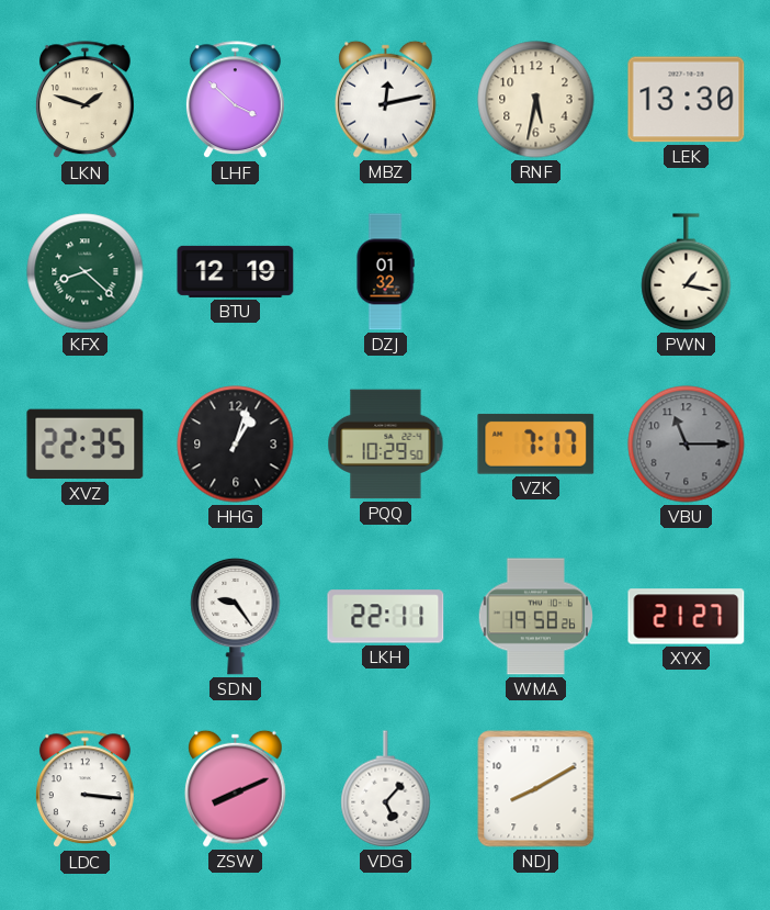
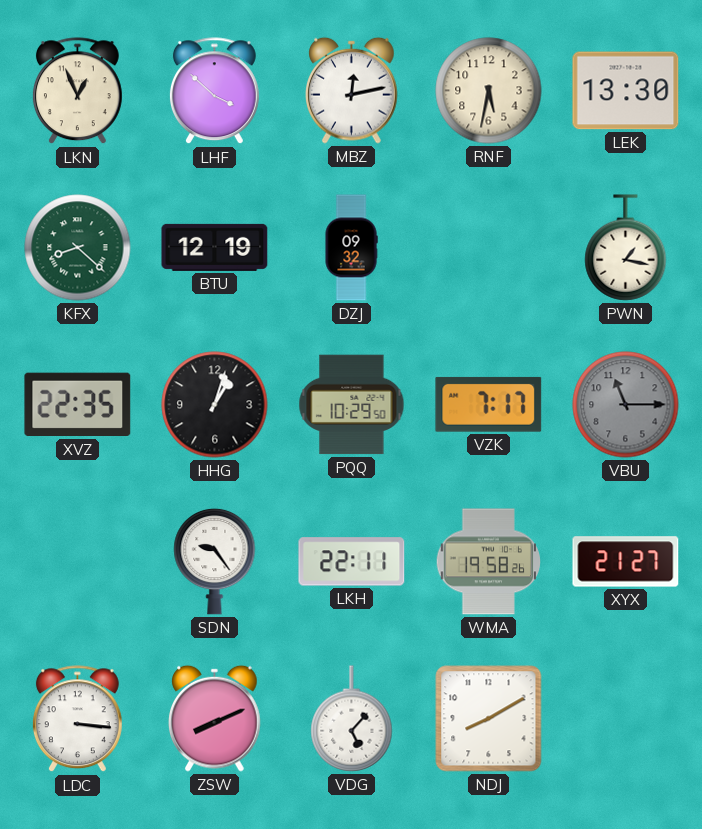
LKN: 1:48 -> 12:56 (77, 91)
DZJ: 01:32 -> 09:32 (351, 248)
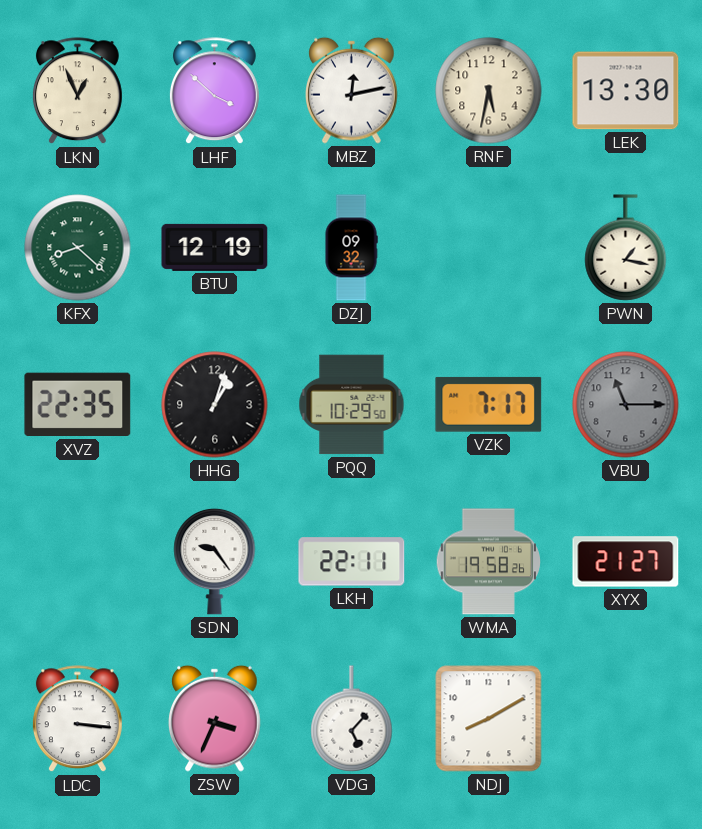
ZSW: 8:11 -> 3:34 (215, 718)
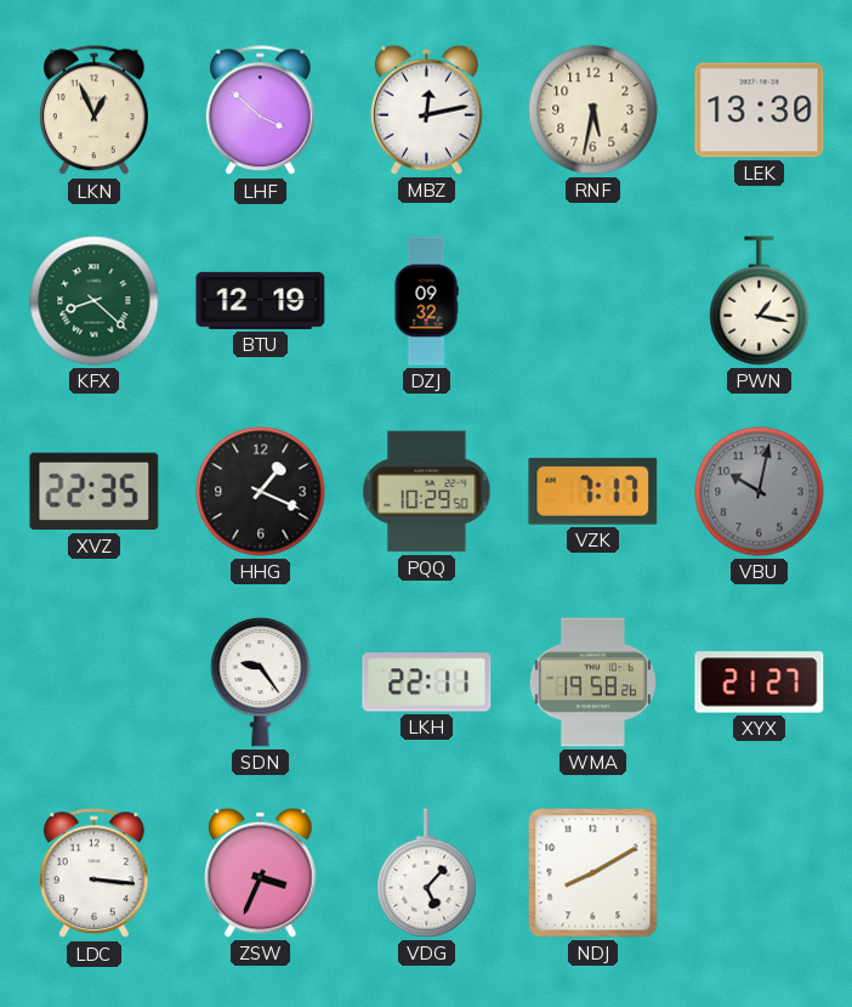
HHG: 1:03 -> 1:19 (261, 492)
VBU: 11:15 -> 10:02 (760, 492)
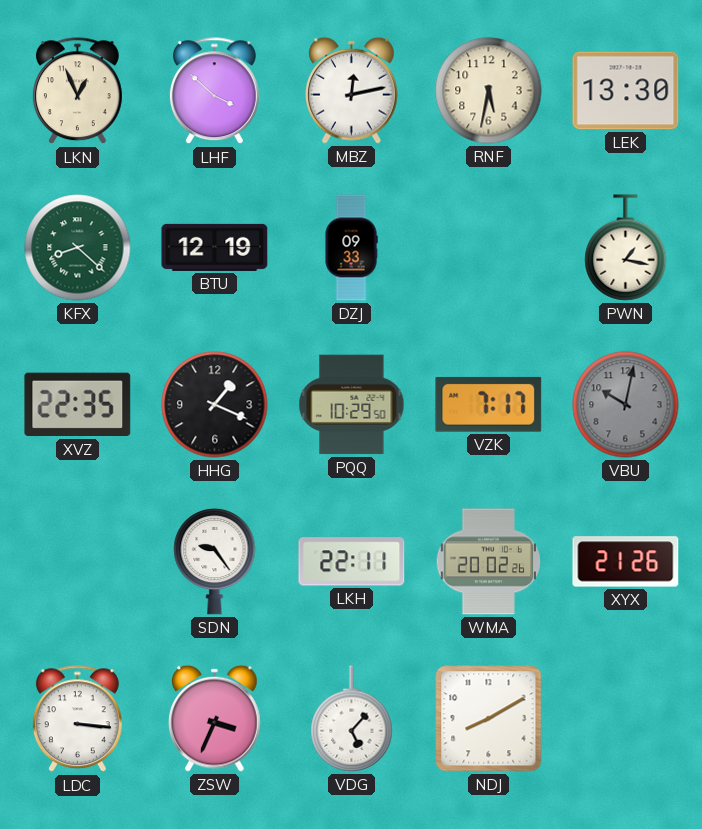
DZJ: 09:32 -> 09:33 (351, 248)
WMA: 19:58 -> 20:02 (488, 562)
XYX: 21:27 -> 21:26 (626, 562)
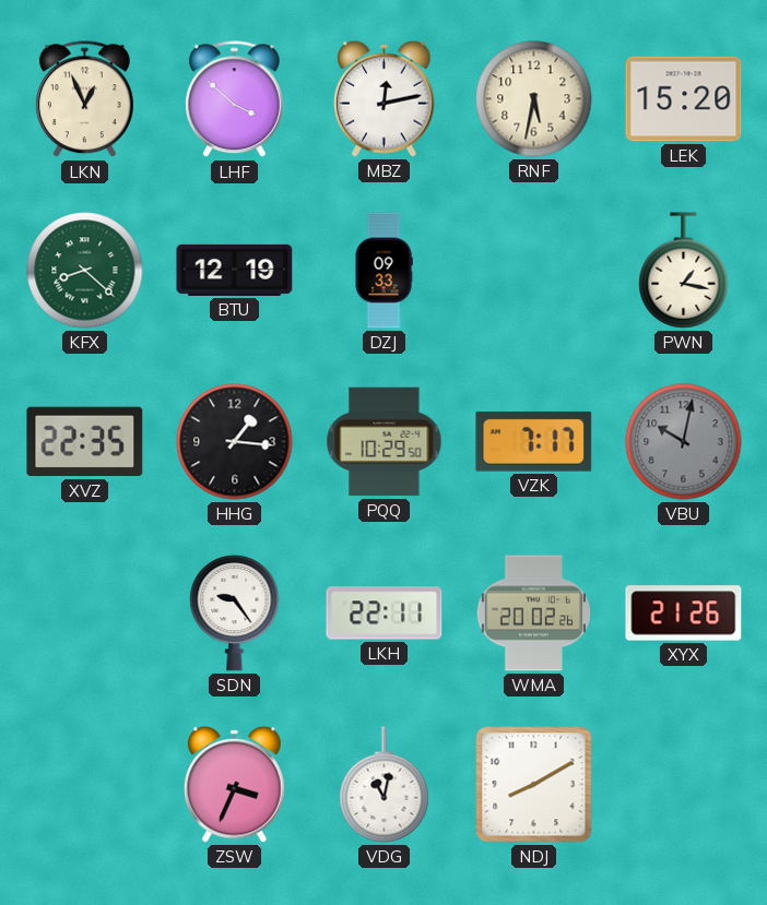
LEK: 13:30 -> 15:20 (684, 99)
HHG: 1:19 -> 1:16 (235, 442)
LDC: 3:16 -> none (77, 719)
VDG: 5:07 -> 11:02 (385, 785)
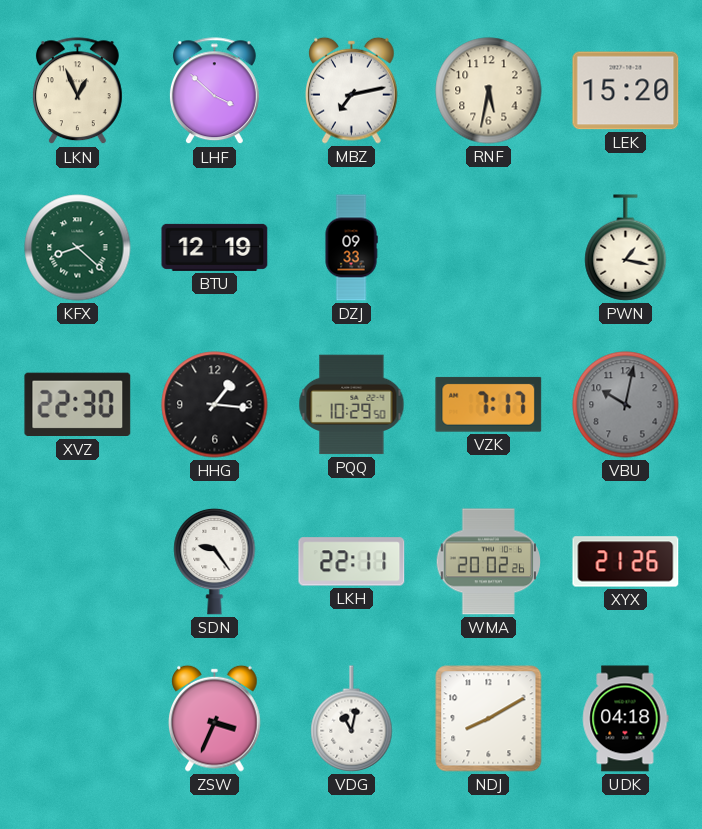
MBZ: 12:13 -> 7:13 (352, 90)
XVZ: 22:35 -> 22:30 (78, 405)
UDK: none -> 04:18 (625, 719)
